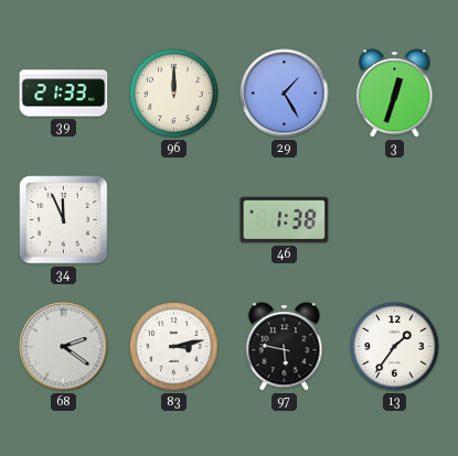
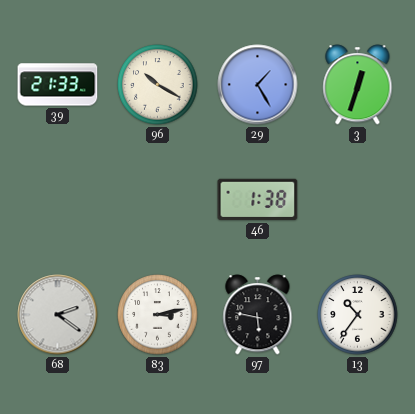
96: 12:00 -> 10:20 (158, 85)
34: 11:56 -> none (64, 220)
13: 1:36 -> 10:36 (358, 315)
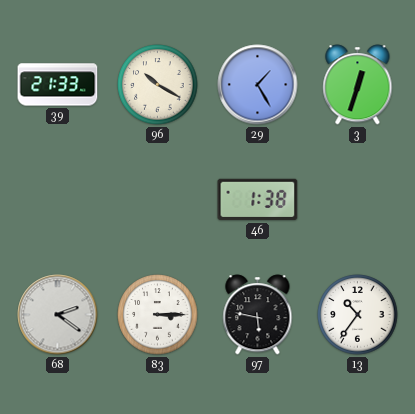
83: 3:13 -> 3:15 (158, 315)
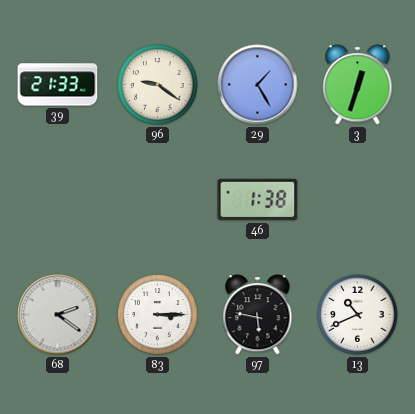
96: 10:20 -> 9:21 (158, 85)
13: 10:36 -> 10:41 (358, 315)
